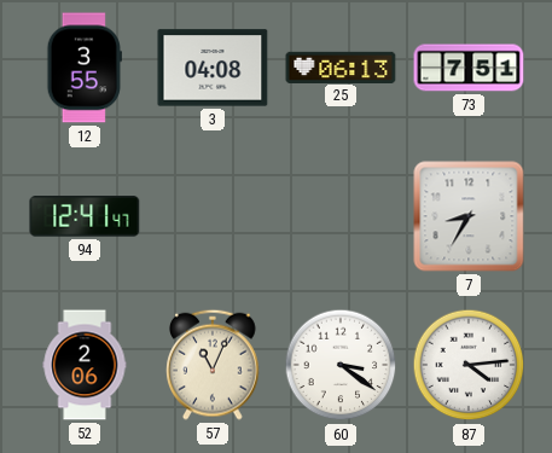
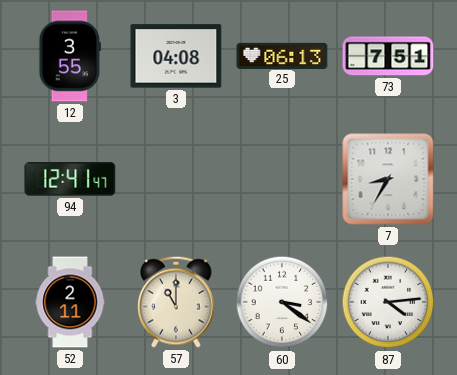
52: 2:06 -> 2:11 (70, 302)
57: 11:04 -> 11:00 (176, 302)
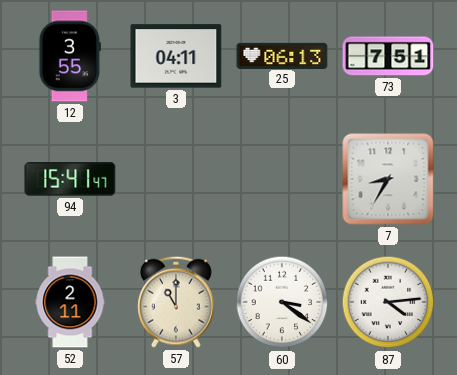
3: 04:08 -> 04:11 (176, 56)
94: 12:41 -> 15:41 (70, 179)
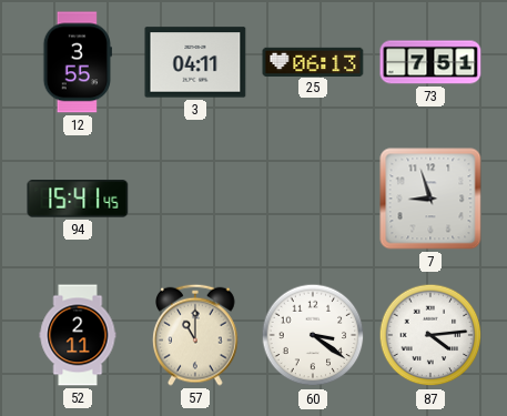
94: 15:41:47 -> 15:41:45 (78, 199)
7: 8:35 -> 8:57 (430, 199)
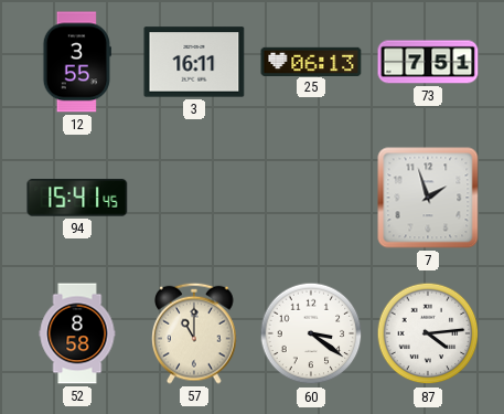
3: 04:11 -> 16:11 (194, 62)
7: 8:57 -> 1:57 (428, 198)
52: 2:11 -> 8:58 (77, 333)
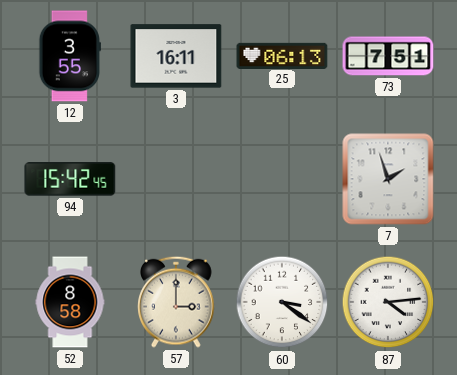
94: 15:41 -> 15:42 (70, 179)
57: 11:00 -> 3:00 (176, 302)
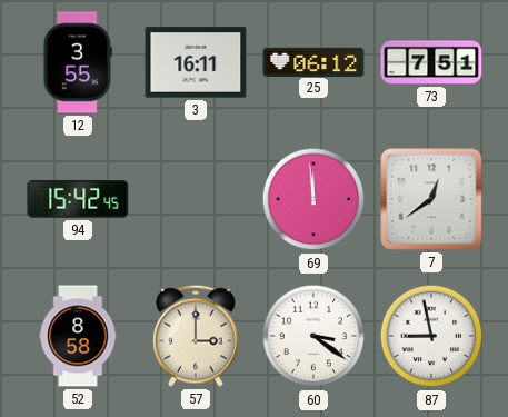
25: 06:13 -> 06:12 (313, 61)
69: none -> 11:59 (313, 199)
7: 1:57 -> 12:39 (431, 199)
87: 4:14 -> 8:58 (431, 336)
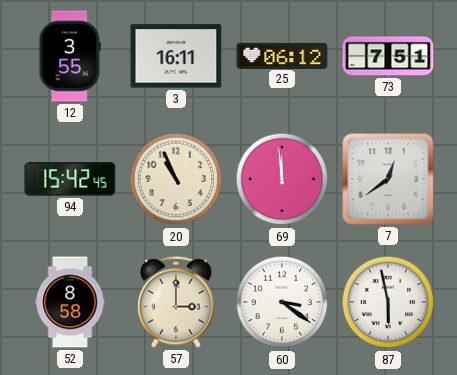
20: none -> 10:56 (176, 179)
87: 8:58 -> 5:58 (388, 302)
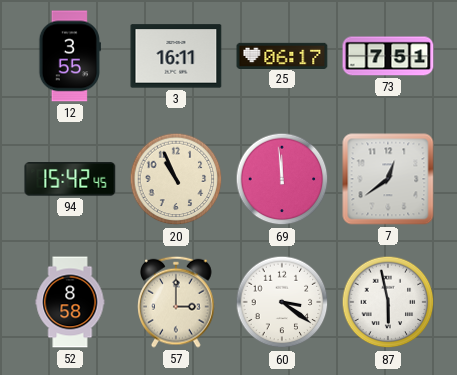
25: 06:12 -> 06:17 (282, 55)
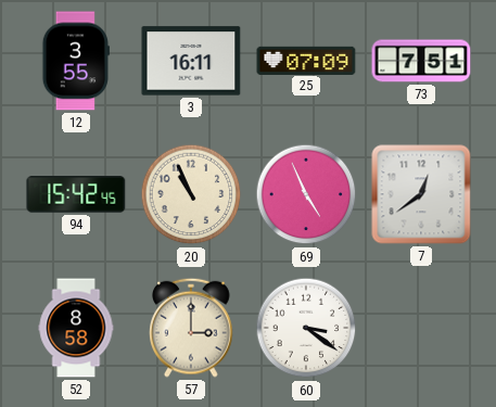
25: 06:17 -> 07:09 (306, 60)
69: 11:59 -> 4:56 (306, 194)
87: 5:58 -> none (388, 302)
